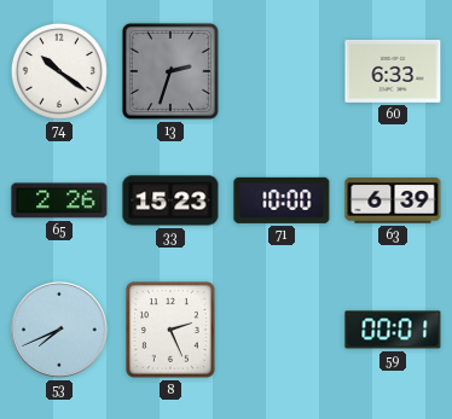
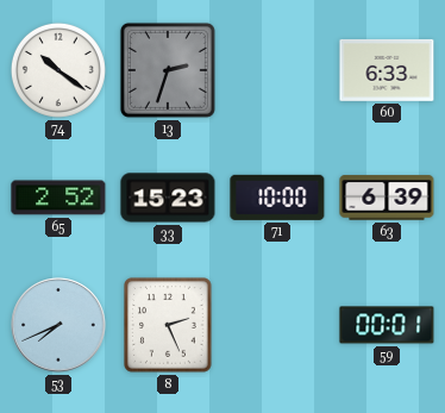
65: 2:26 -> 2:52 (58, 198)
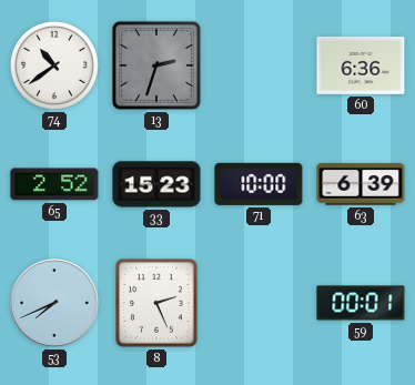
74: 10:21 -> 10:39 (54, 65)
60: 6:33 -> 6:36 (361, 65)
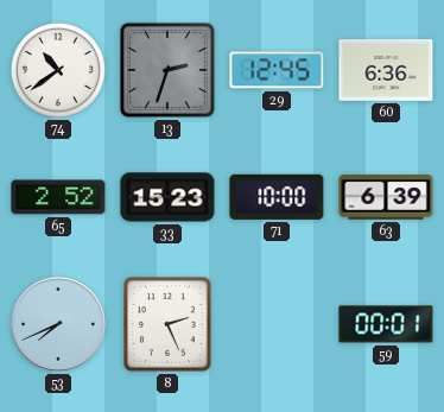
29: none -> 12:45 (277, 70)
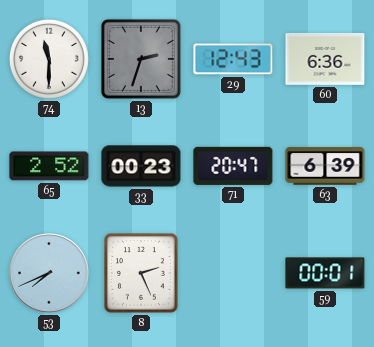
74: 10:39 -> 11:30 (49, 59)
29: 12:45 -> 12:43 (233, 59)
33: 15:23 -> 00:23 (141, 166)
71: 10:00 -> 20:47 (233, 166)
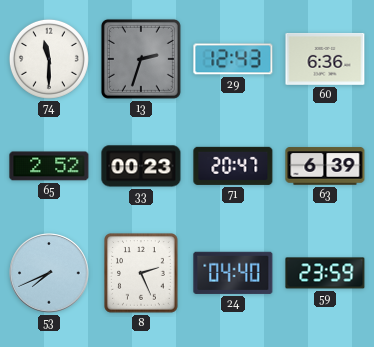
24: none -> 04:40 (233, 273)
59: 00:01 -> 23:59 (325, 273)
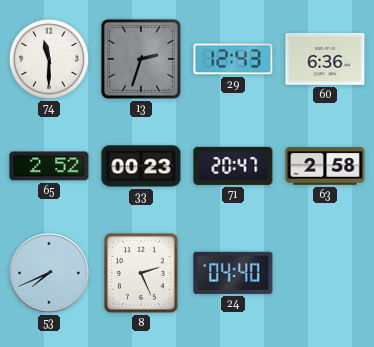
63: 6:39 -> 2:58 (325, 166)
59: 23:59 -> none (325, 273)
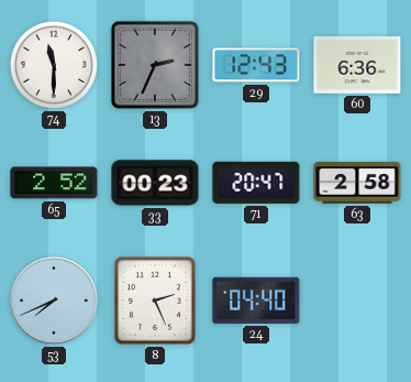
13: 2:33 -> 2:34 (155, 65)
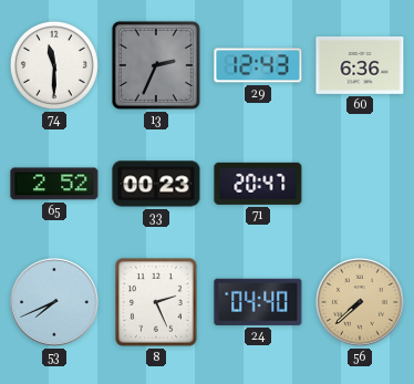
63: 2:58 -> none (357, 183)
56: none -> 7:38 (360, 302)
